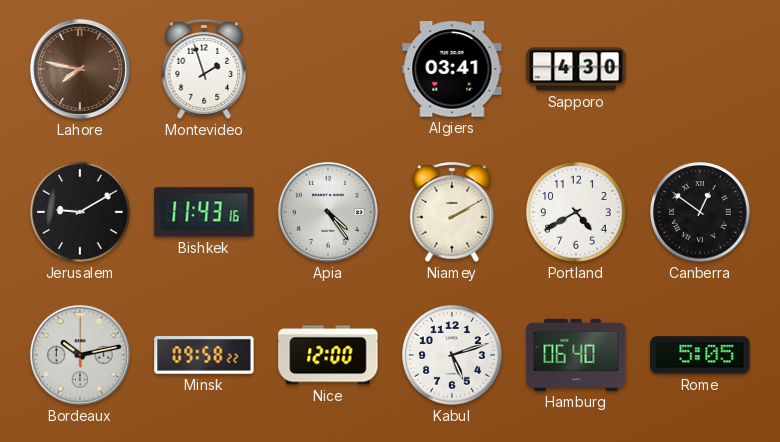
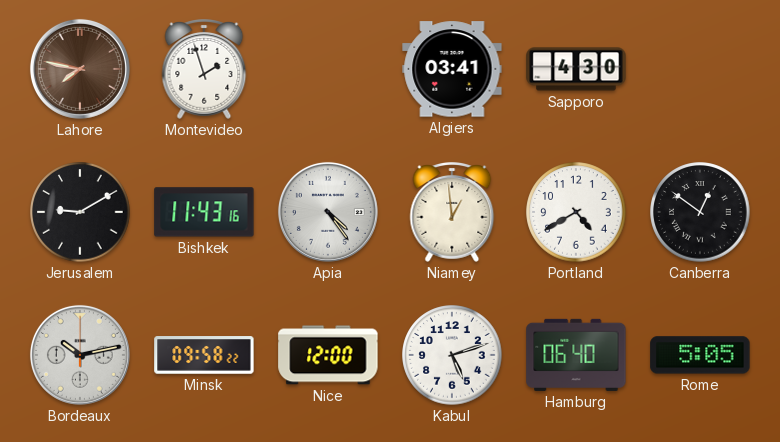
Niamey: 2:10 -> 12:59 (452, 213)
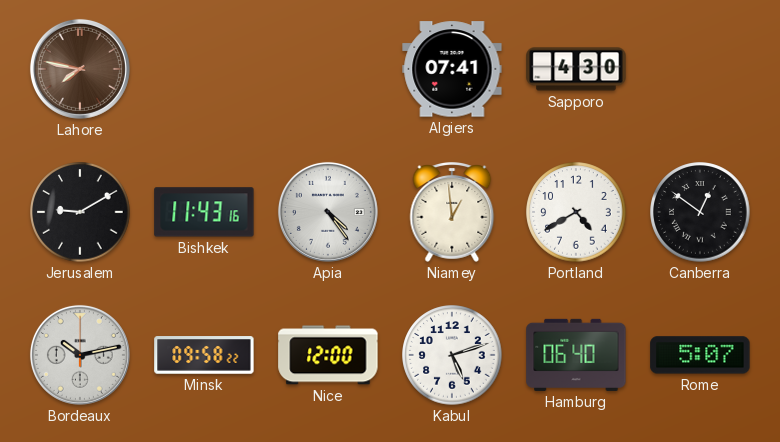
Montevideo: 1:57 -> none (204, 70)
Algiers: 03:41 -> 07:41 (452, 69)
Rome: 5:05 -> 5:07 (700, 355)
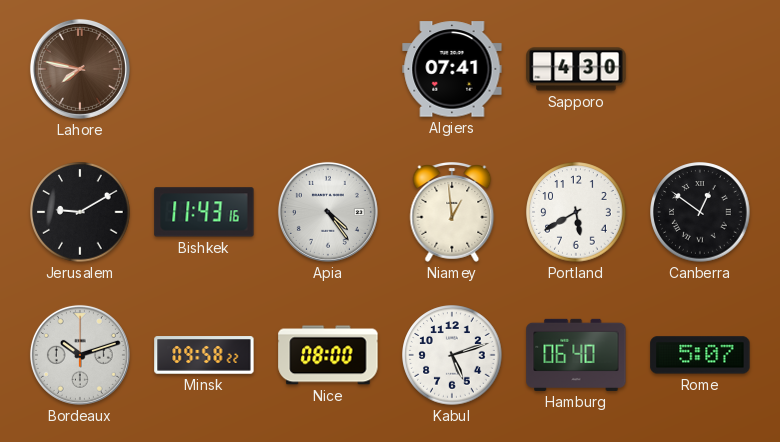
Portland: 4:40 -> 5:40 (576, 212)
Bordeaux: 10:13 -> 10:12 (80, 355)
Nice: 12:00 -> 08:00 (328, 355)
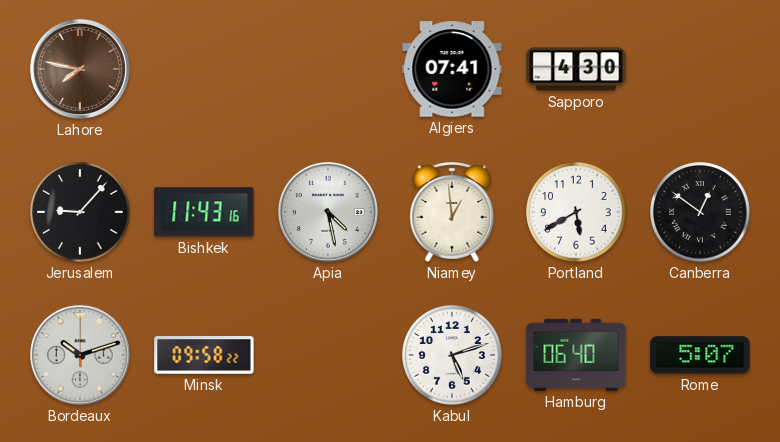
Jerusalem: 9:10 -> 9:07 (80, 212)
Apia: 4:24 -> 4:28 (328, 212)
Nice: 08:00 -> none (328, 355)
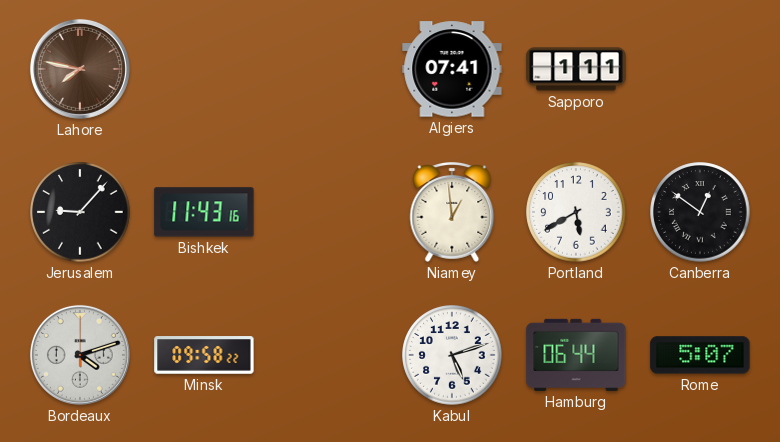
Sapporo: 4:30 -> 1:11 (576, 69)
Apia: 4:28 -> none (328, 212)
Bordeaux: 10:12 -> 4:12 (80, 355)
Hamburg: 06:40 -> 06:44 (576, 355)
